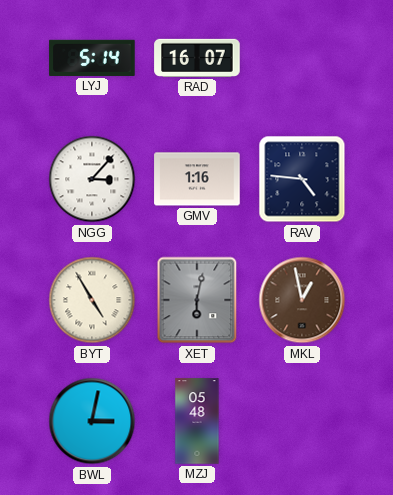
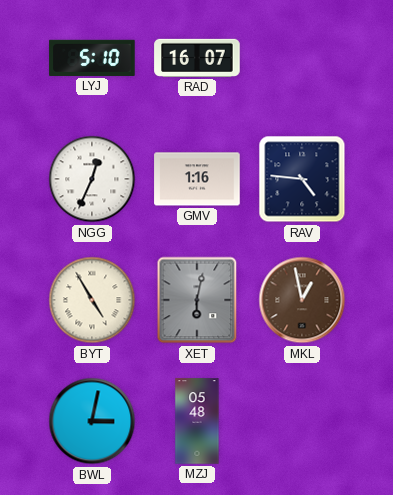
LYJ: 5:14 -> 5:10 (92, 58)
NGG: 3:07 -> 12:34 (92, 179)
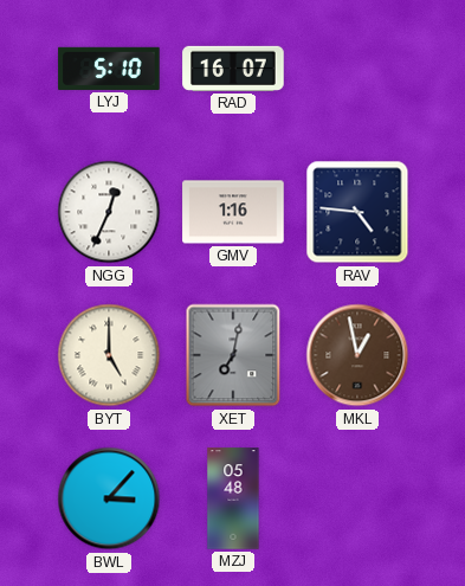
BYT: 4:55 -> 5:00 (109, 355)
XET: 6:02 -> 7:02 (233, 355)
BWL: 3:02 -> 3:07 (109, 498)
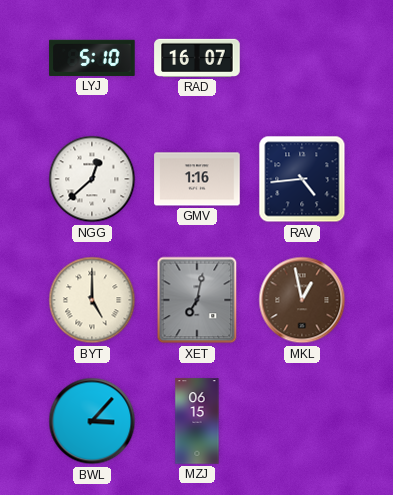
NGG: 12:34 -> 12:38 (92, 179)
RAV: 4:46 -> 4:44 (302, 179)
MZJ: 05:48 -> 06:15 (197, 421)
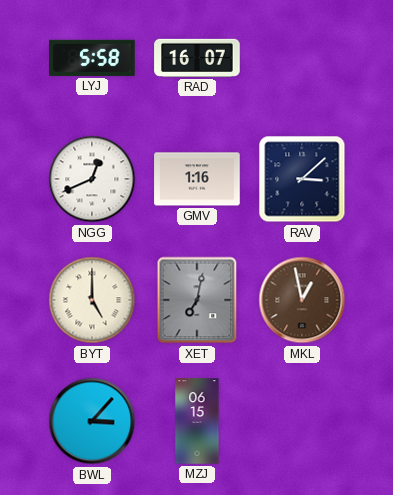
LYJ: 5:10 -> 5:58 (92, 58)
NGG: 12:38 -> 12:41 (92, 179)
RAV: 4:44 -> 3:08 (302, 179)
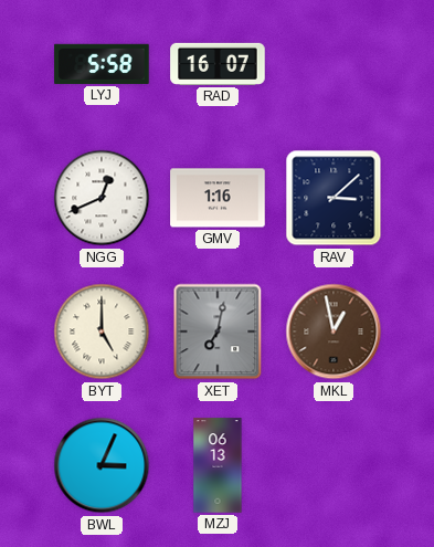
BWL: 3:07 -> 3:04 (102, 465)
MZJ: 06:15 -> 06:13 (218, 465)
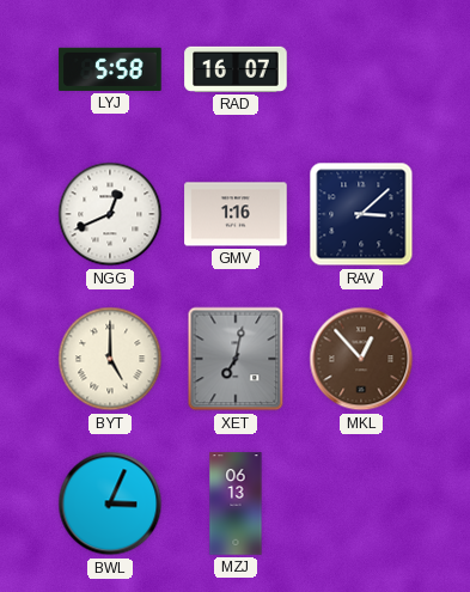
MKL: 12:58 -> 12:53 (361, 359)
